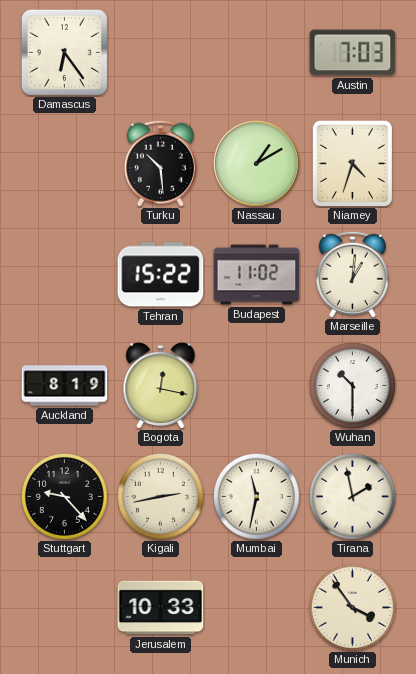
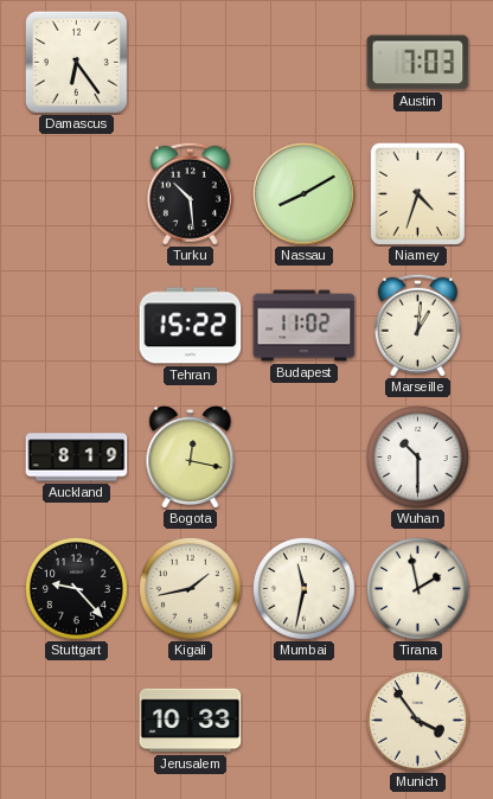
Nassau: 1:10 -> 8:10 (305, 194)
Kigali: 2:43 -> 1:43 (190, 588)
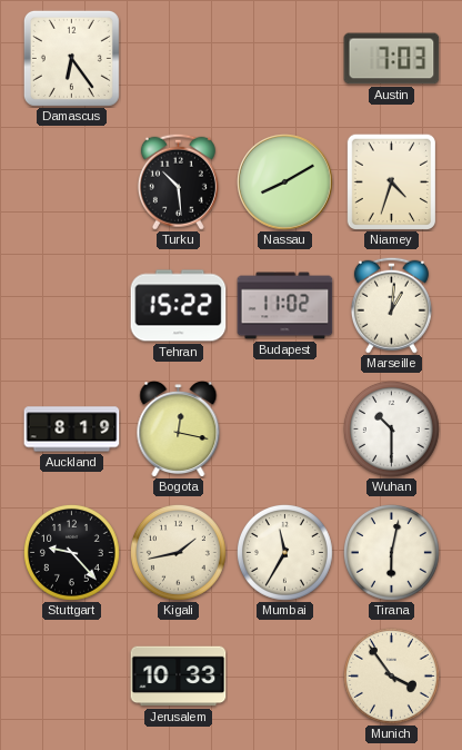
Mumbai: 11:32 -> 11:35 (284, 552)
Tirana: 1:58 -> 6:02 (391, 552)
